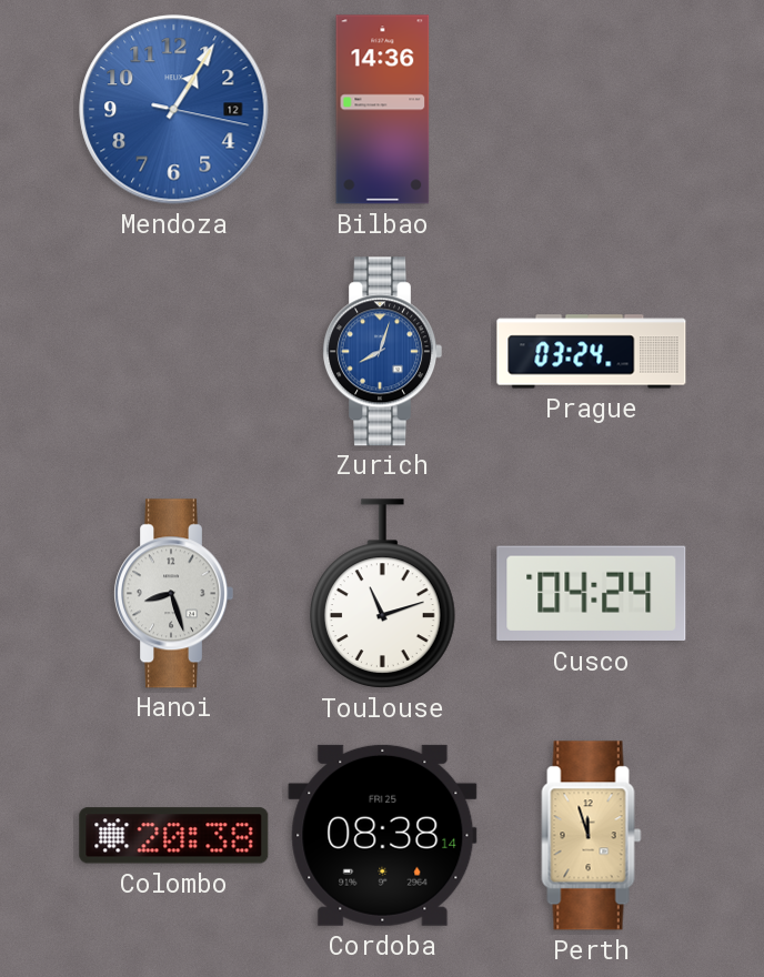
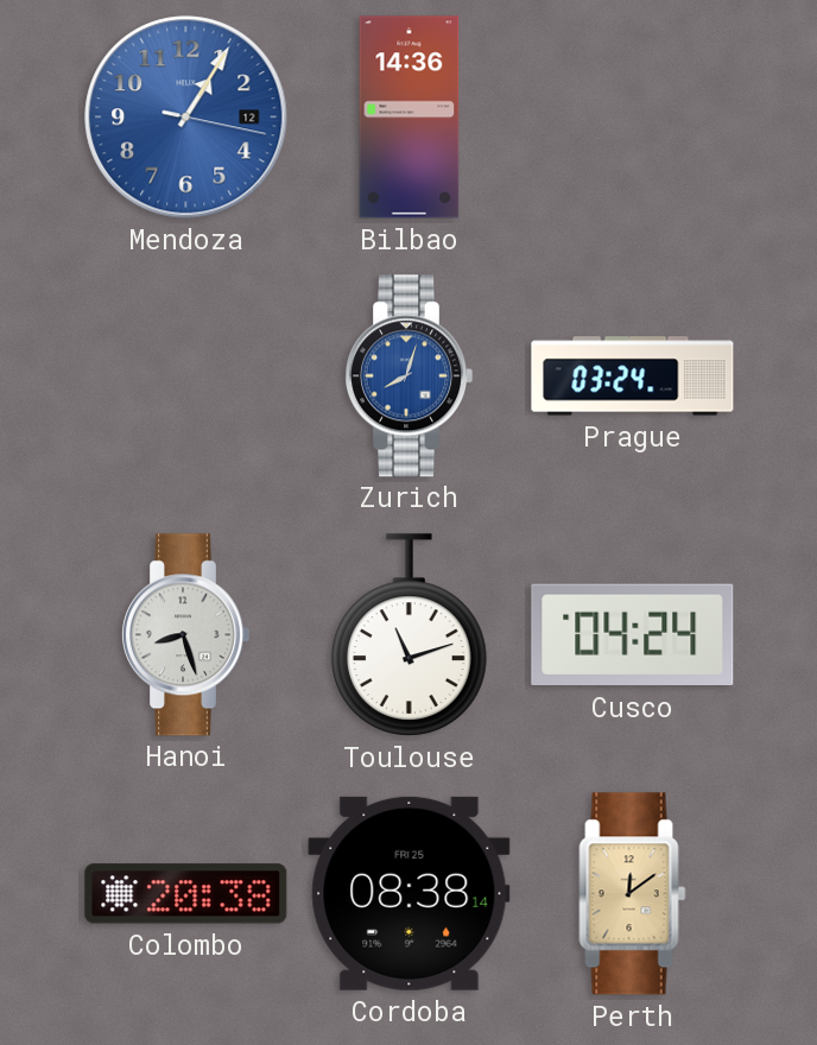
Perth: 11:57 -> 12:09 (633, 894)
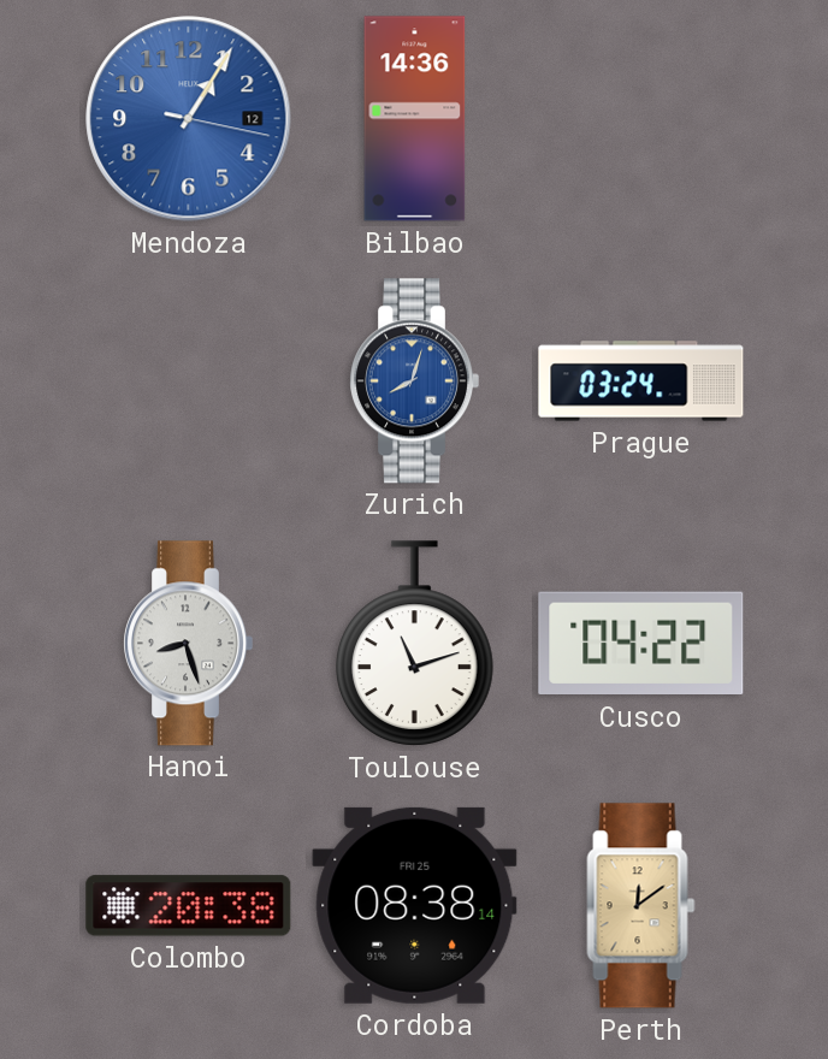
Cusco: 04:24 -> 04:22 (641, 644)
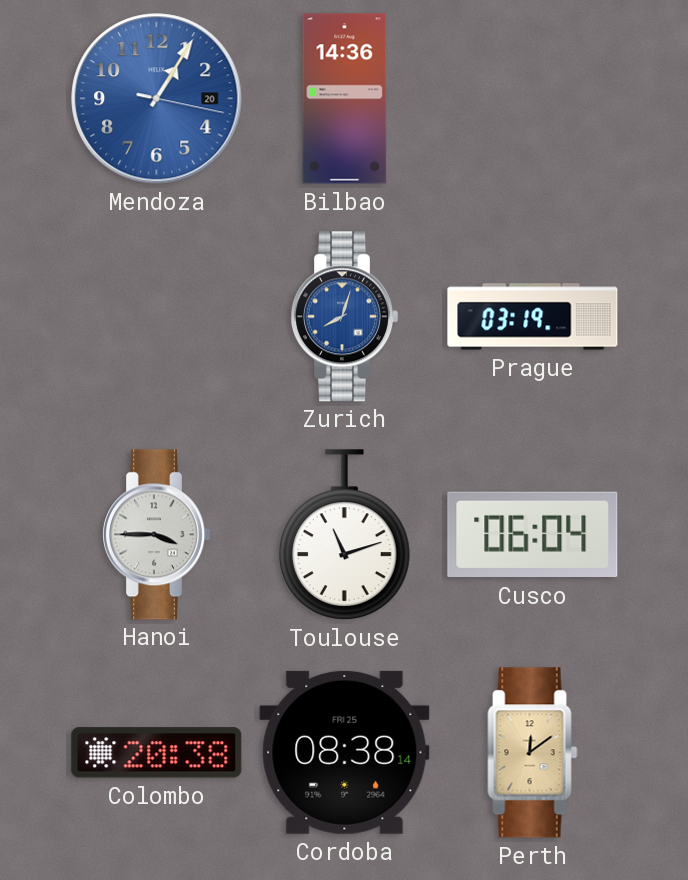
Mendoza date: 12 -> 20 (157, 99)
Prague: 03:24 -> 03:19 (533, 317)
Hanoi: 8:27 -> 3:45 (157, 535)
Cusco: 04:22 -> 06:04 (533, 535)
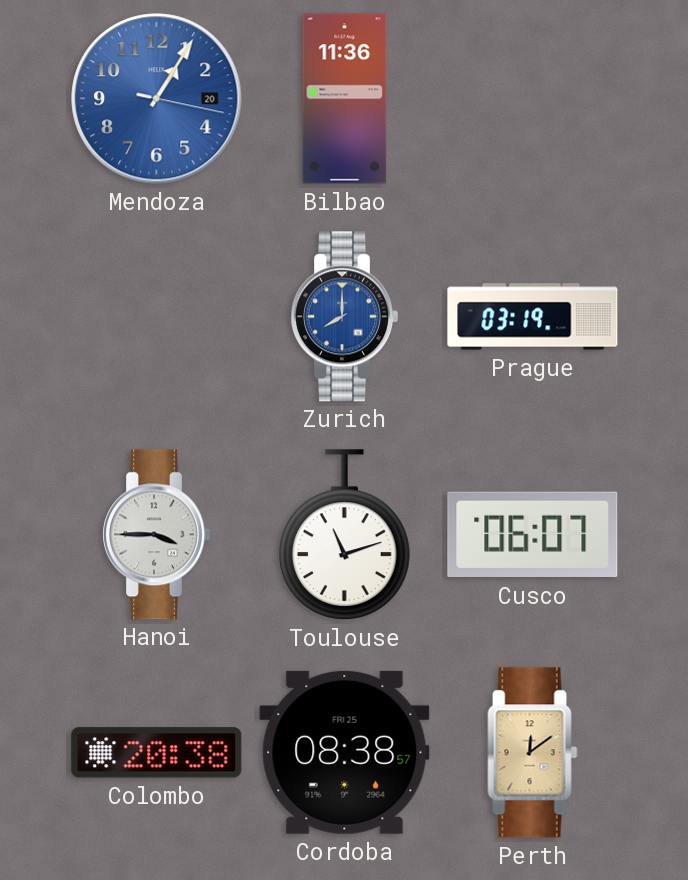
Bilbao: 14:36 -> 11:36 (345, 99)
Zurich: 8:03 -> 8:00 (345, 317)
Cusco: 06:04 -> 06:07 (533, 535)
Cordoba: 08:38:14 -> 08:38:57 (345, 752)
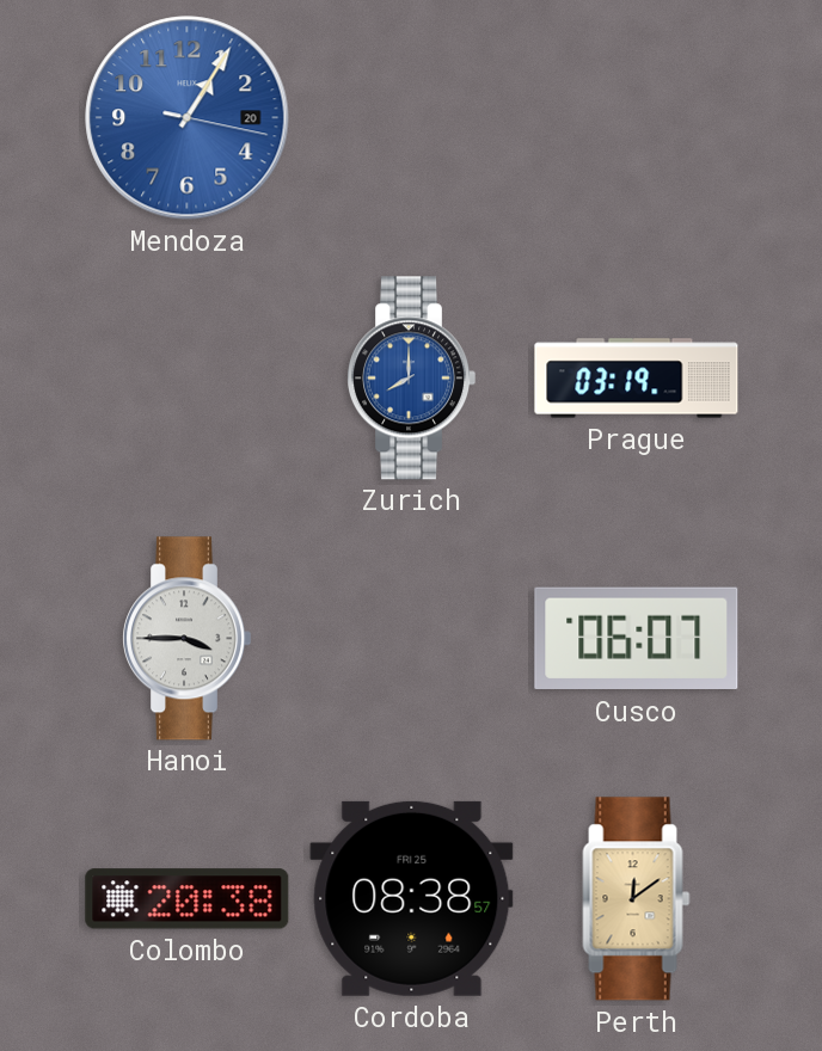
Bilbao: 11:36 -> none (345, 99)
Toulouse: 11:12 -> none (344, 535)
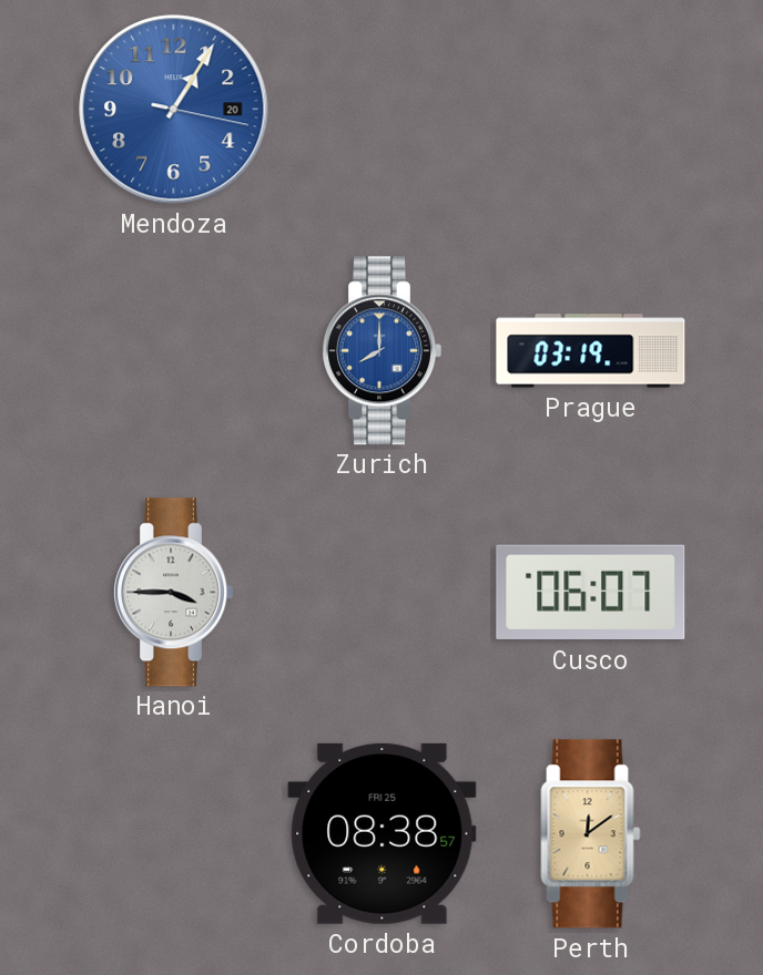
Colombo: 20:38 -> none (188, 899)
